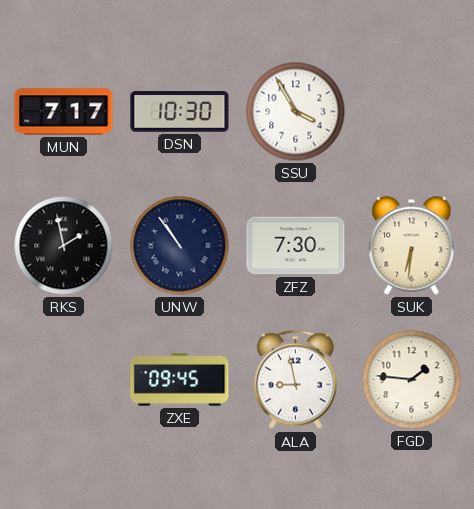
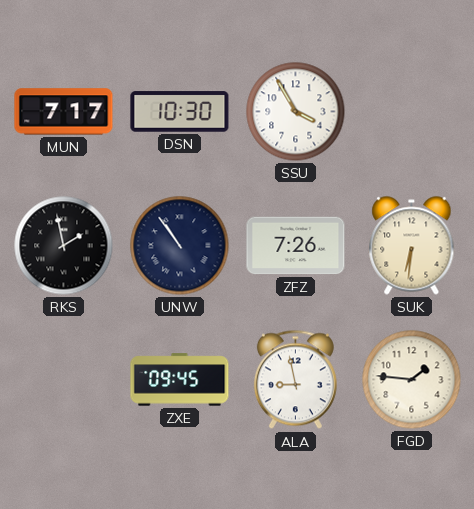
ZFZ: 7:30 -> 7:26 (296, 246)
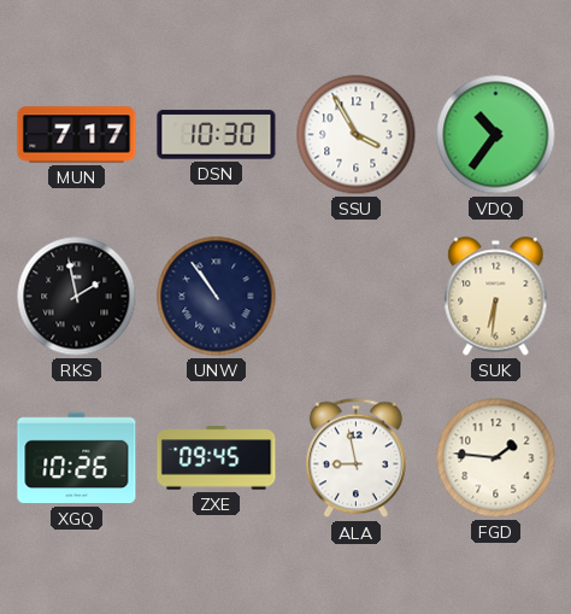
VDQ: none -> 10:36 (496, 135)
ZFZ: 7:26 -> none (296, 246)
XGQ: none -> 10:26 (77, 458)
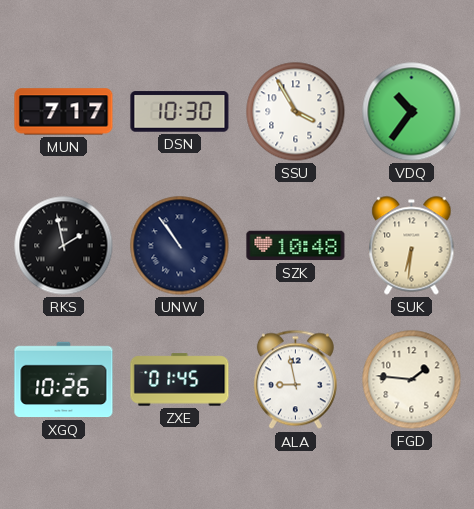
SZK: none -> 10:48 (296, 246)
ZXE: 09:45 -> 01:45 (180, 380)
